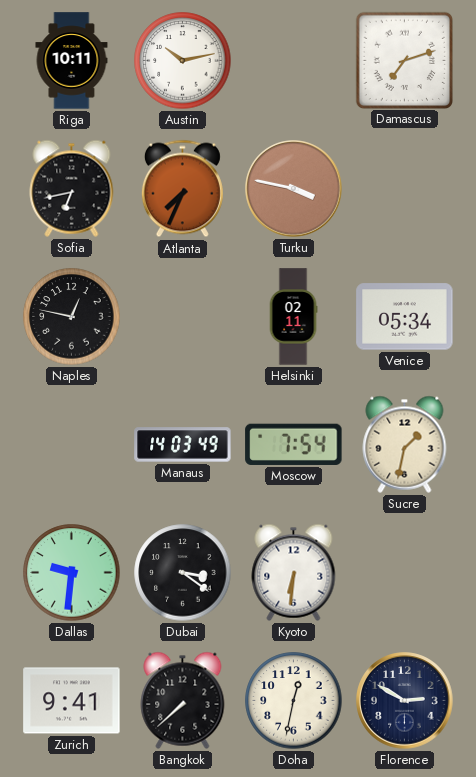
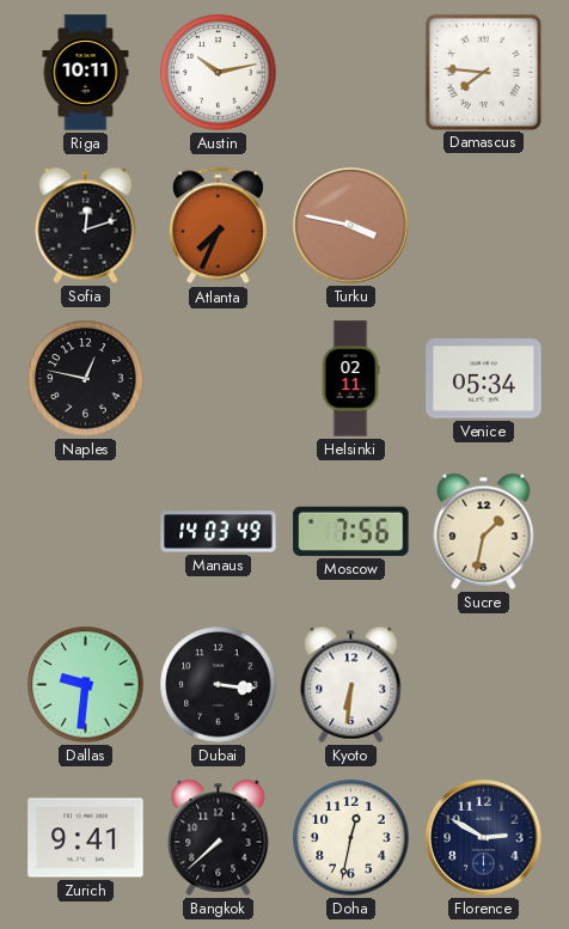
Damascus: 7:12 -> 7:46 (483, 72)
Sofia: 6:43 -> 12:12 (86, 225)
Moscow: 7:54 -> 7:56 (351, 531)
Dubai: 3:21 -> 3:16 (219, 685)
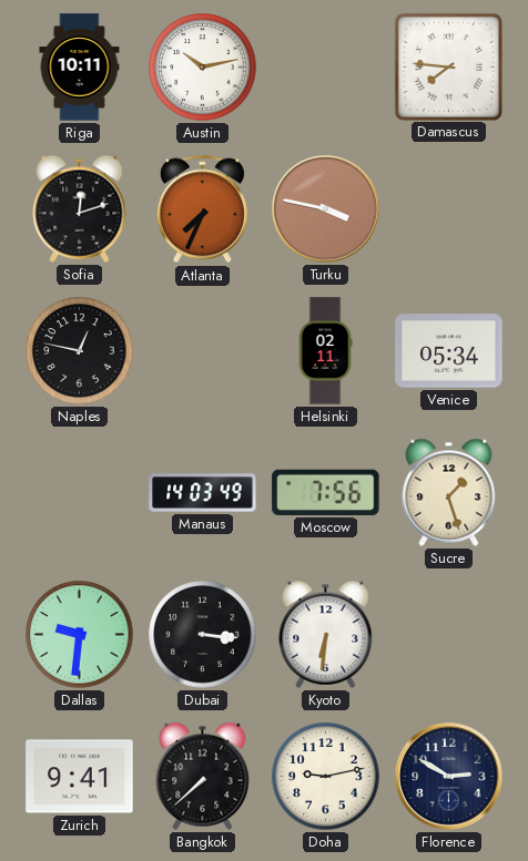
Sucre: 1:32 -> 1:27 (449, 492)
Doha: 12:32 -> 9:13 (326, 777)
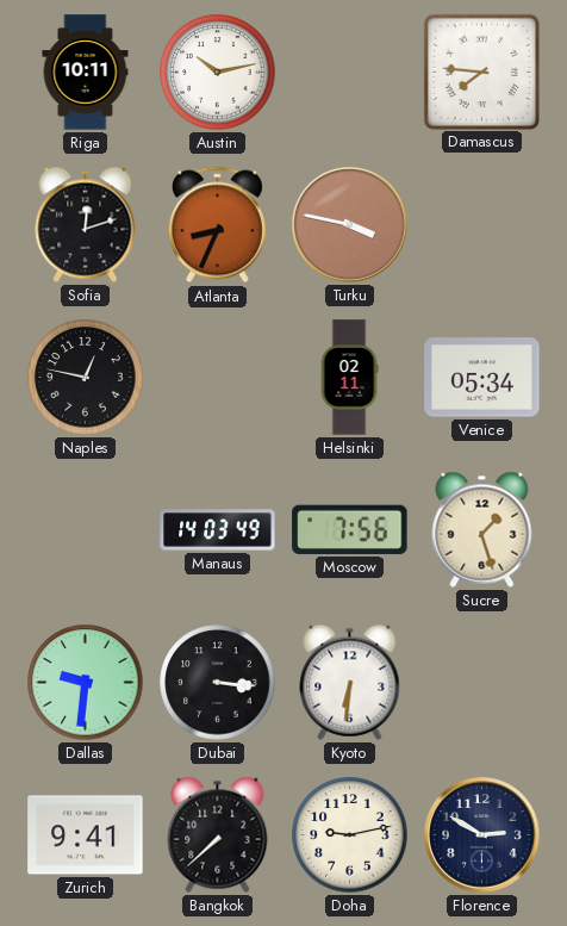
Atlanta: 7:34 -> 8:34 (217, 225)
